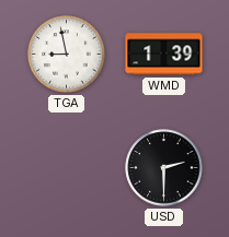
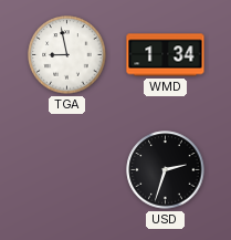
WMD: 1:39 -> 1:34 (166, 55)
USD: 2:30 -> 2:33 (166, 170)
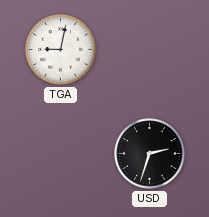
TGA: 8:58 -> 9:02 (61, 50)
WMD: 1:34 -> none (166, 55)
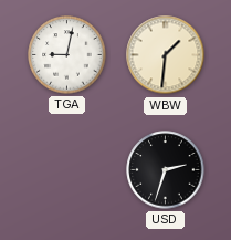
WBW: none -> 1:31 (166, 55)
